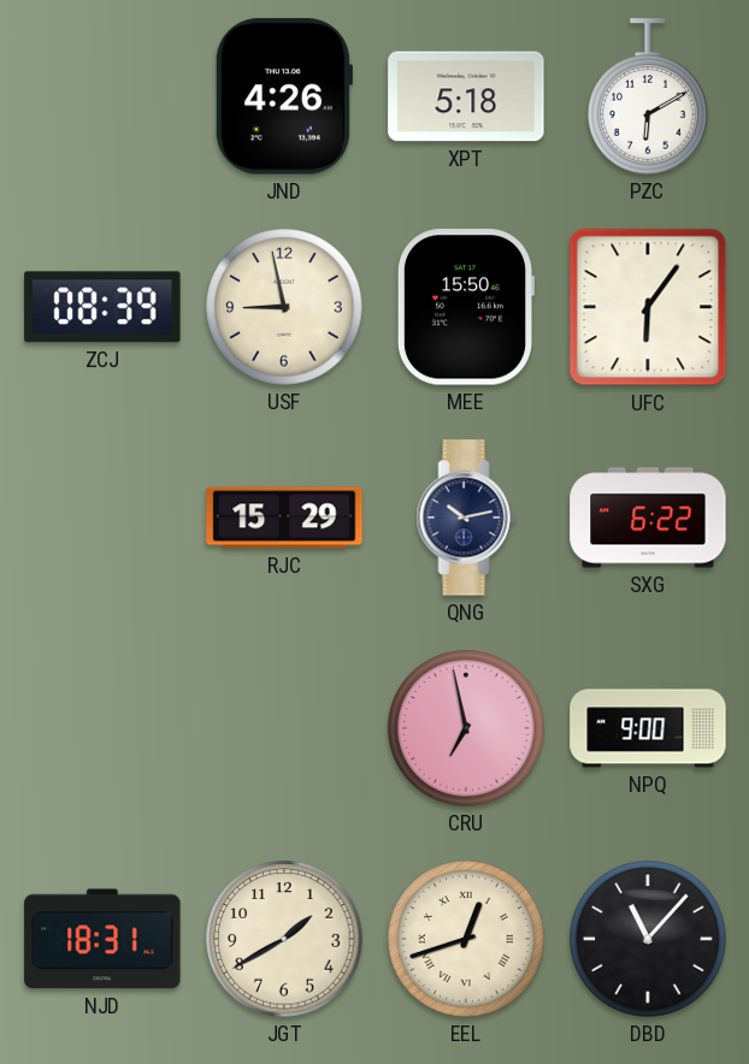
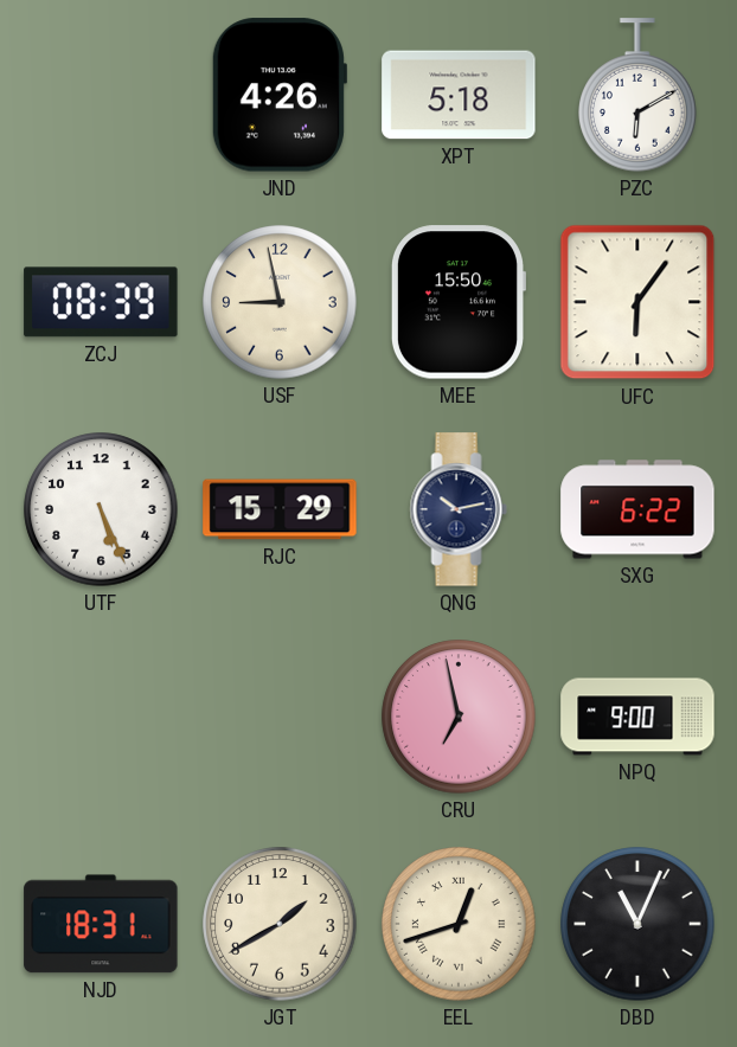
UTF: none -> 5:26 (101, 509)
DBD: 11:07 -> 11:04 (637, 924)
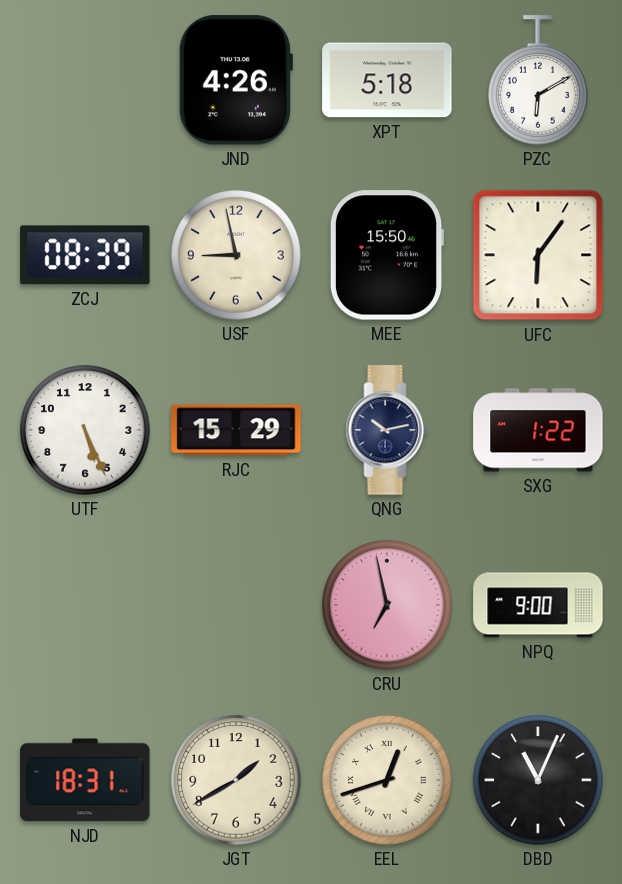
SXG: 6:22 -> 1:22 (538, 430)
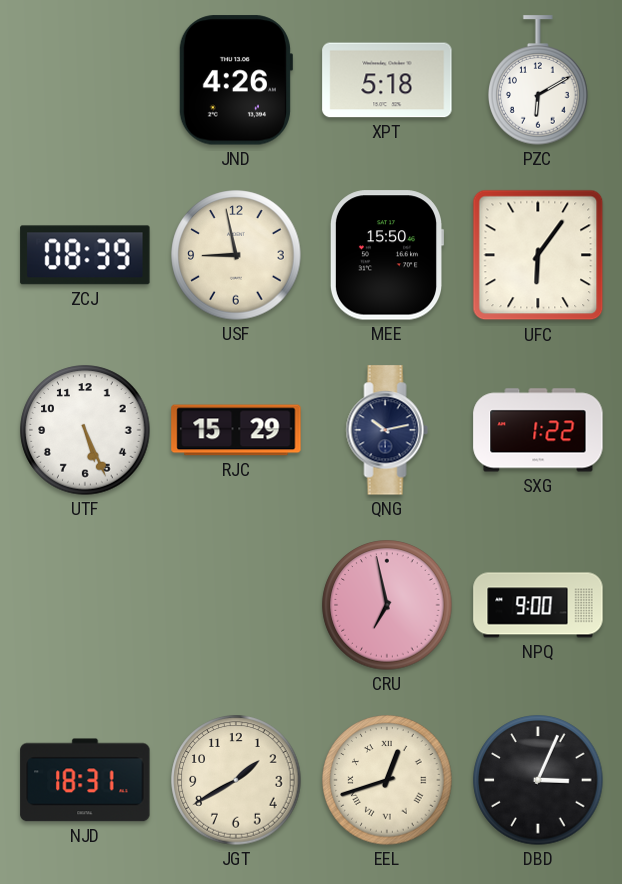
DBD: 11:04 -> 3:04 (538, 780)
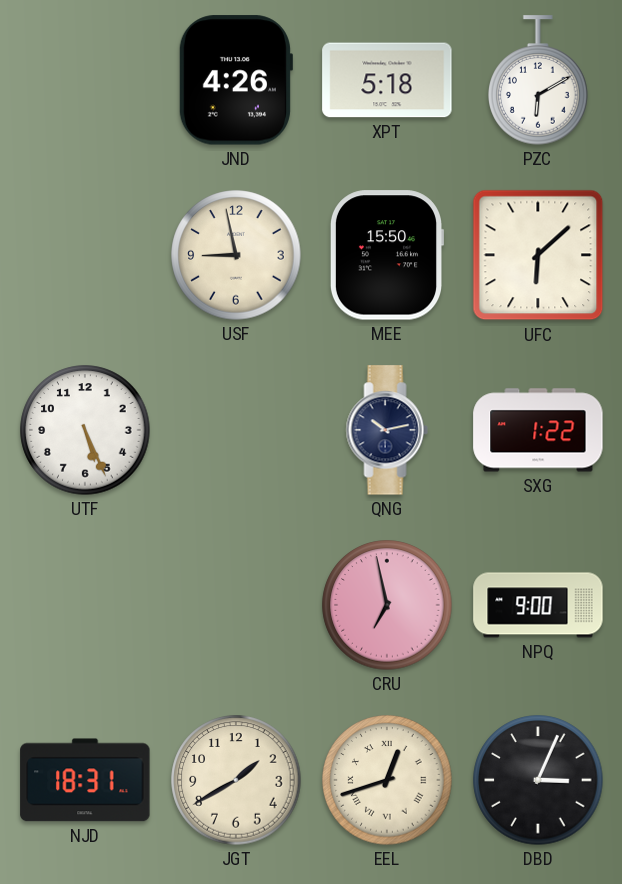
ZCJ: 08:39 -> none (85, 255)
UFC: 6:06 -> 6:08 (538, 255)
RJC: 15:29 -> none (236, 430)
